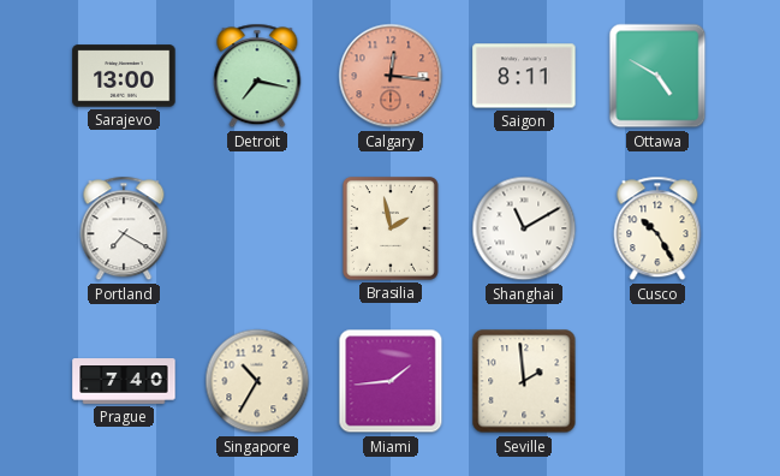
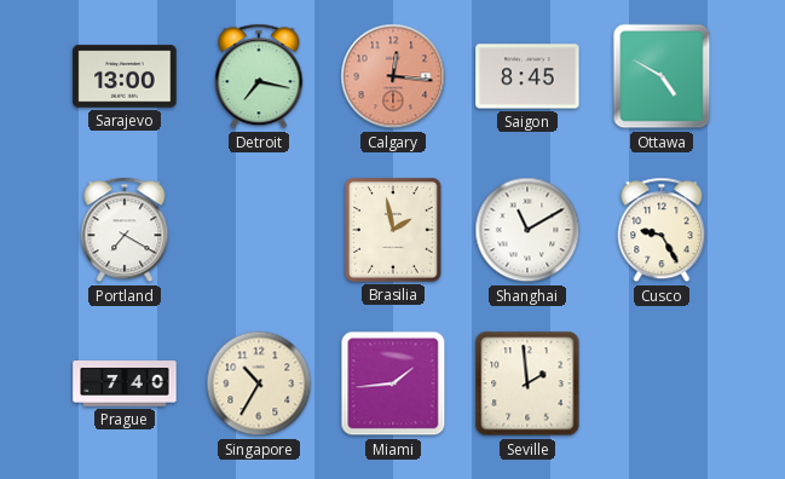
Saigon: 8:11 -> 8:45 (527, 76)
Cusco: 10:25 -> 9:25 (662, 230)
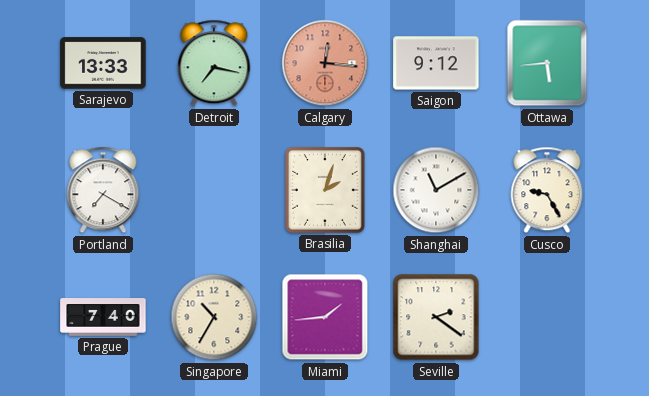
Sarajevo: 13:00 -> 13:33 (103, 63)
Saigon: 8:45 -> 9:12 (436, 63)
Ottawa: 4:50 -> 5:44 (547, 63)
Brasilia: 1:58 -> 2:03 (325, 191)
Seville: 1:59 -> 2:21 (436, 317)
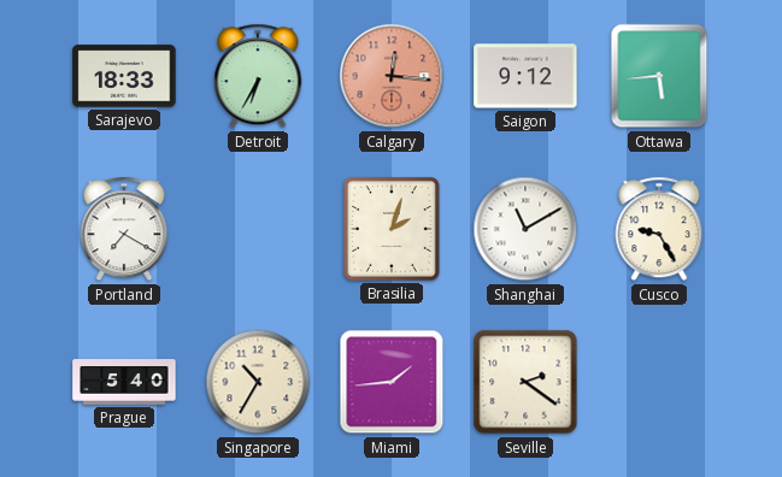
Sarajevo: 13:33 -> 18:33 (124, 76)
Detroit: 7:17 -> 6:35 (258, 76)
Prague: 7:40 -> 5:40 (124, 382)
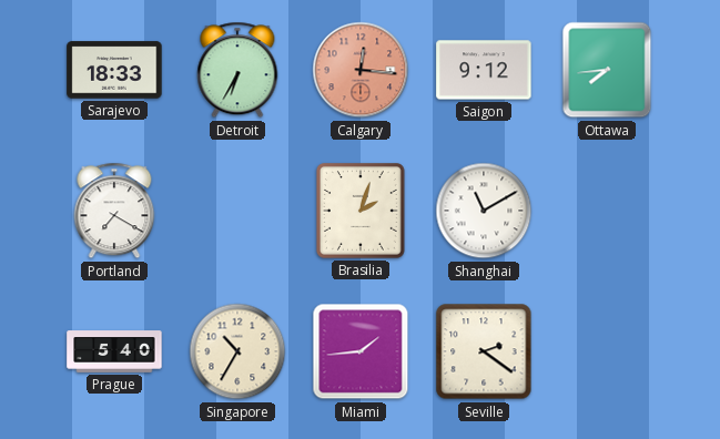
Ottawa: 5:44 -> 7:44 (607, 70)
Cusco: 9:25 -> none (659, 229)
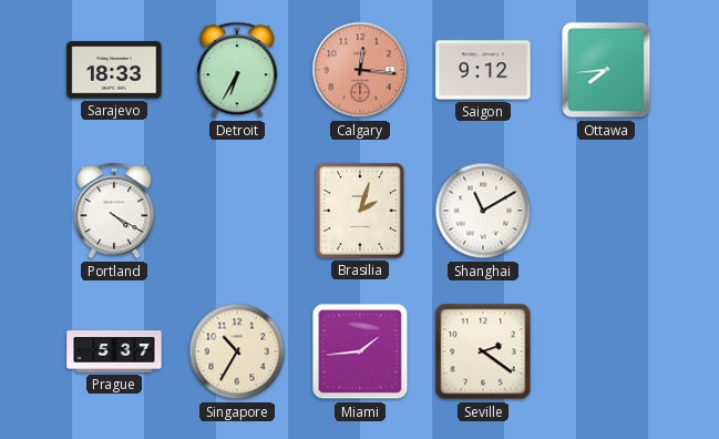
Portland: 7:20 -> 4:20 (114, 211)
Prague: 5:40 -> 5:37 (114, 351)
